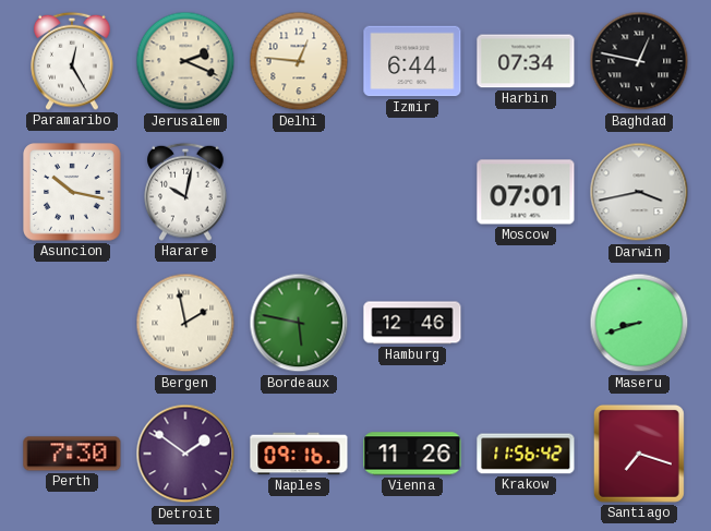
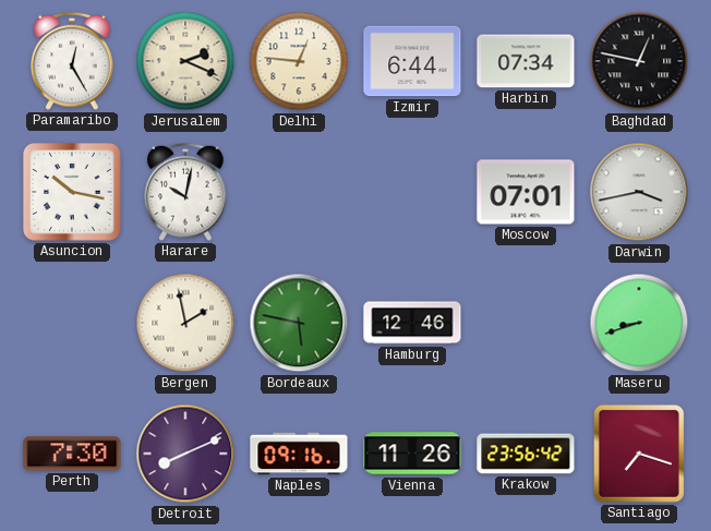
Detroit: 1:51 -> 8:11 (185, 454)
Krakow: 11:56 -> 23:56 (526, 454)
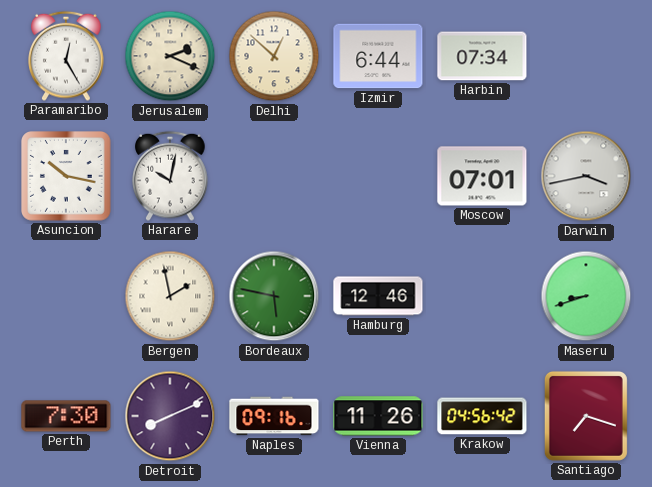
Delhi: 12:46 -> 12:52 (274, 56)
Baghdad: 12:47 -> none (639, 61)
Krakow: 23:56 -> 04:56 (482, 416)
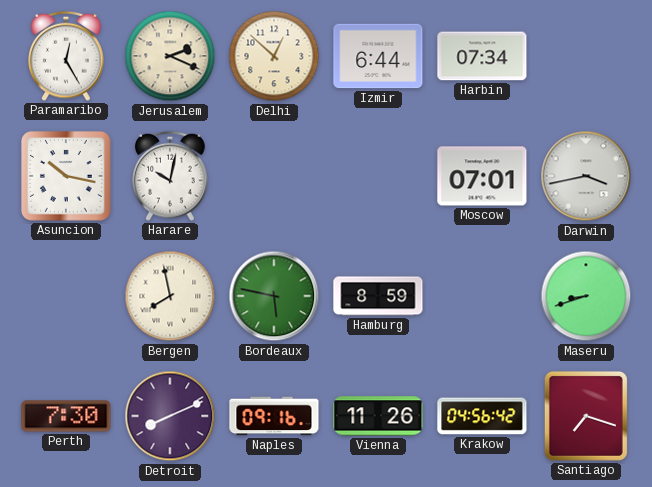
Bergen: 1:58 -> 7:58 (170, 296)
Hamburg: 12:46 -> 8:59 (378, 296)
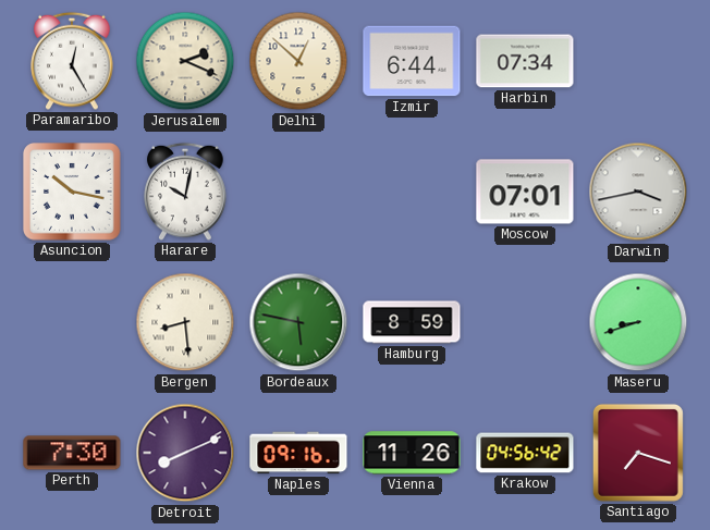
Bergen: 7:58 -> 8:29 (185, 322)
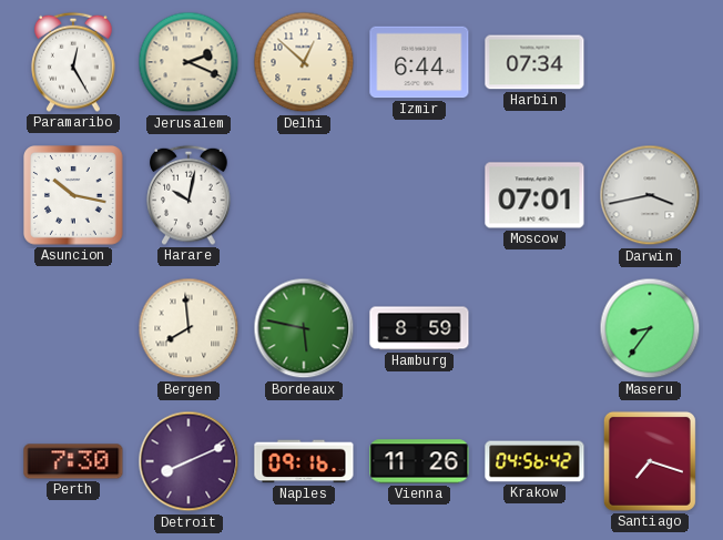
Bergen: 8:29 -> 7:59 (189, 328)
Maseru: 8:42 -> 8:36 (650, 328)
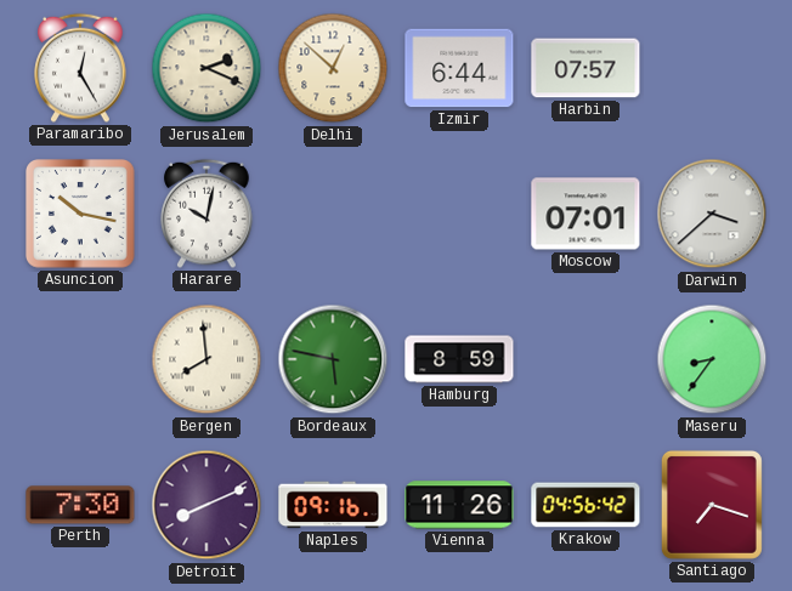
Harbin: 07:34 -> 07:57 (585, 68)
Darwin: 3:43 -> 3:38 (712, 214)
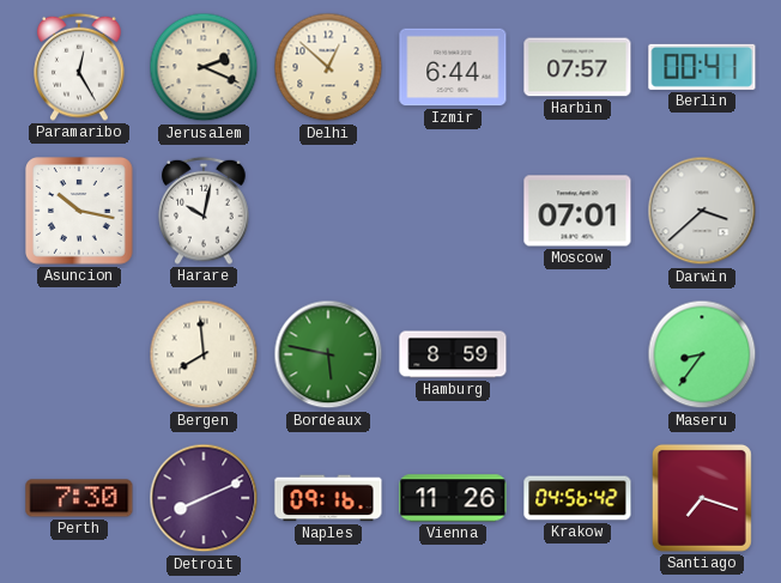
Berlin: none -> 00:41 (702, 67)
